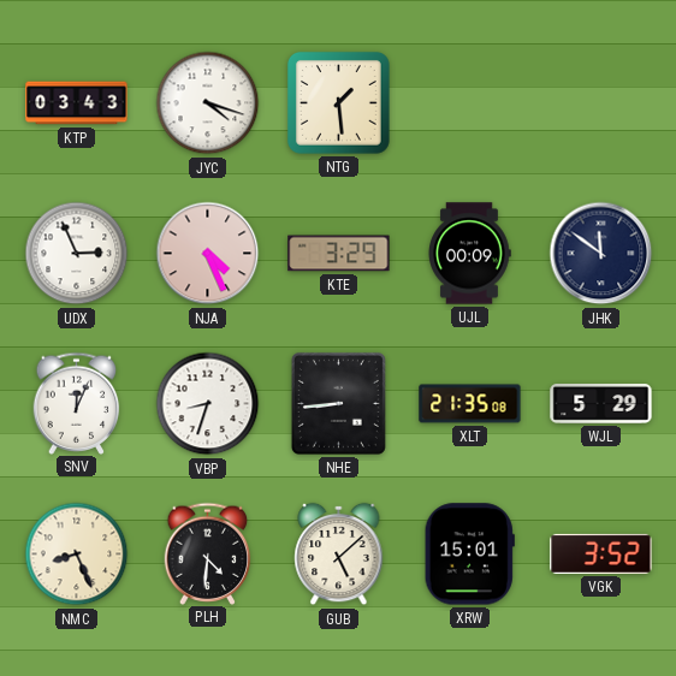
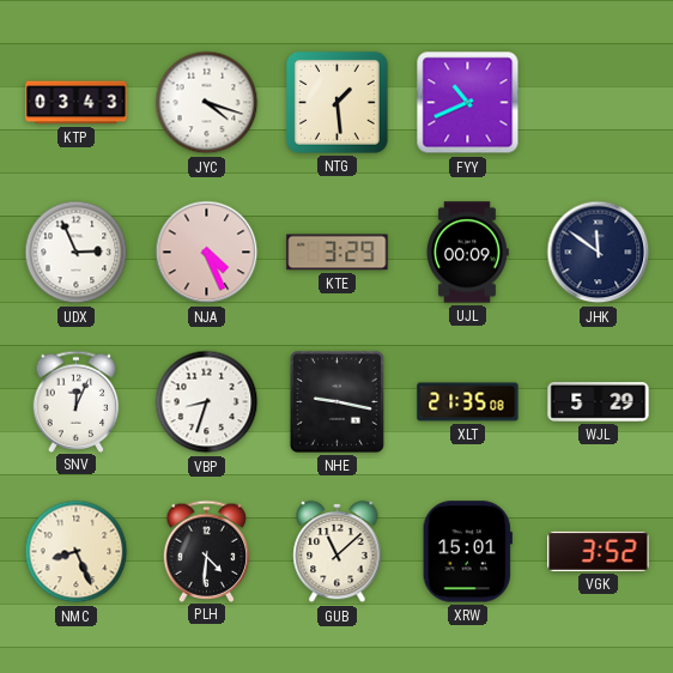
FYY: none -> 10:41 (468, 103)
NHE: 8:44 -> 9:17 (336, 401)
GUB: 5:08 -> 11:08 (338, 552)
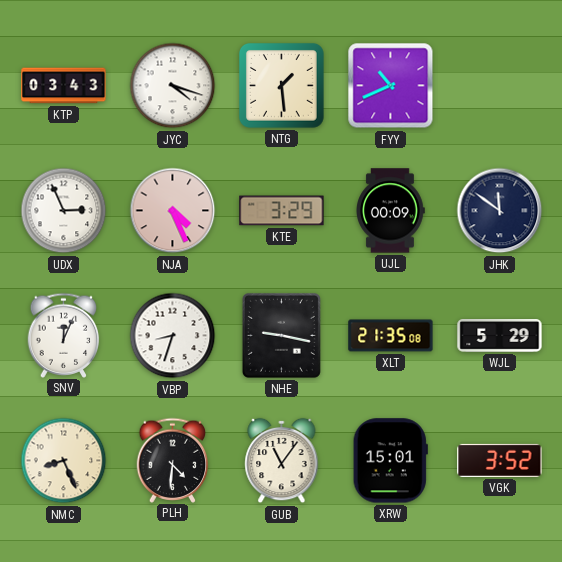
GUB: 11:08 -> 11:06 (282, 461)
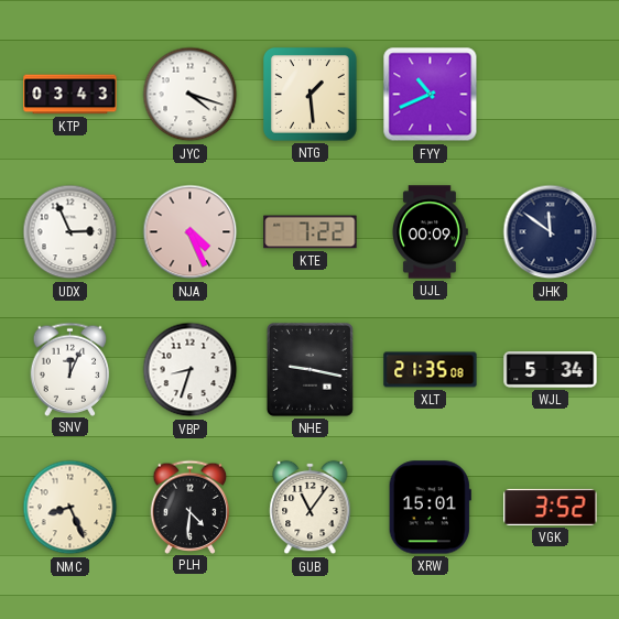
KTE: 3:29 -> 7:22 (311, 232)
WJL: 5:29 -> 5:34 (551, 370)
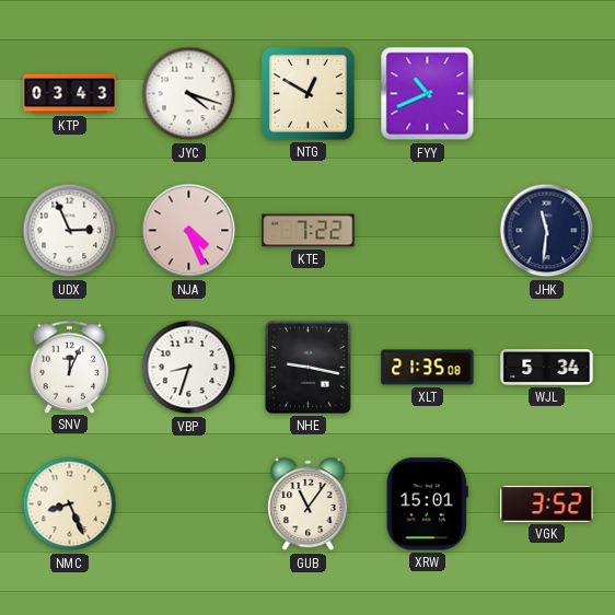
NTG: 1:29 -> 12:50 (307, 93)
UJL: 00:09 -> none (430, 232)
JHK: 11:51 -> 11:31 (547, 231)
PLH: 4:31 -> none (191, 507)
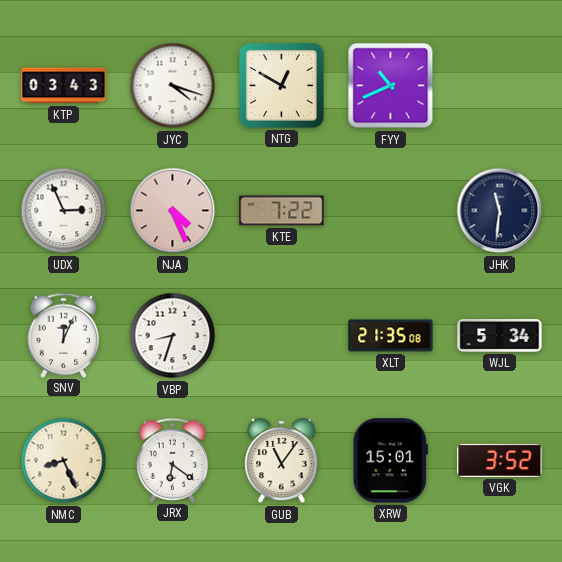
NHE: 9:17 -> none (307, 367)
JRX: none -> 6:21 (173, 460)
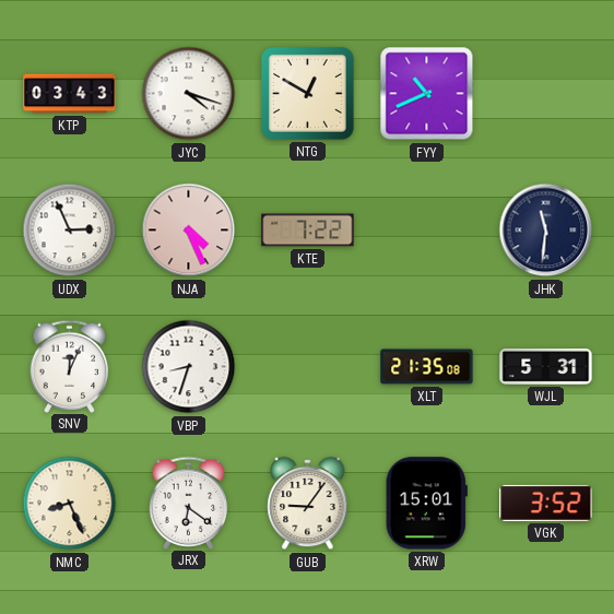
WJL: 5:34 -> 5:31 (546, 367)
GUB: 11:06 -> 9:06 (308, 504)
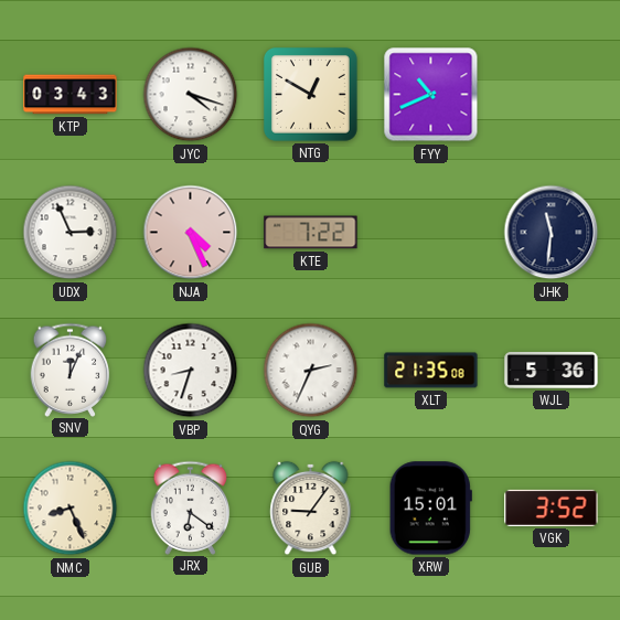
QYG: none -> 2:34 (311, 371)
WJL: 5:31 -> 5:36 (552, 371)
